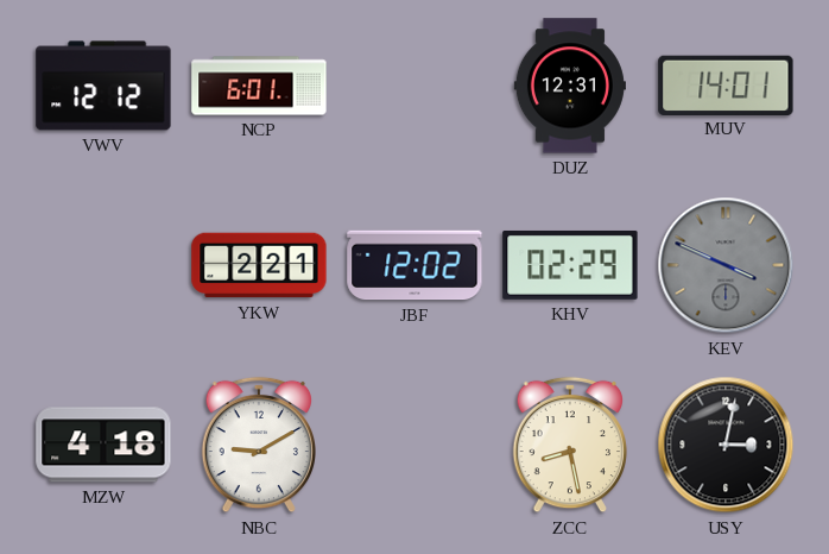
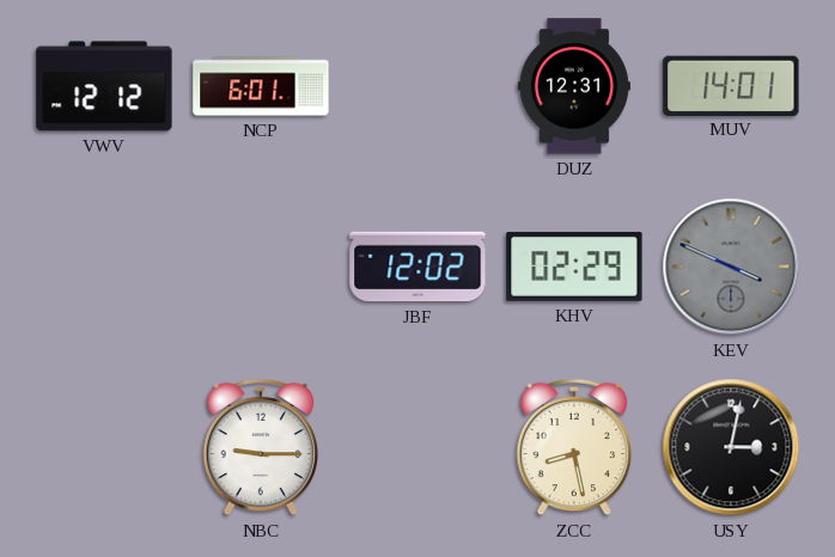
YKW: 2:21 -> none (259, 265)
MZW: 4:18 -> none (103, 445)
NBC: 9:10 -> 9:15 (260, 447)
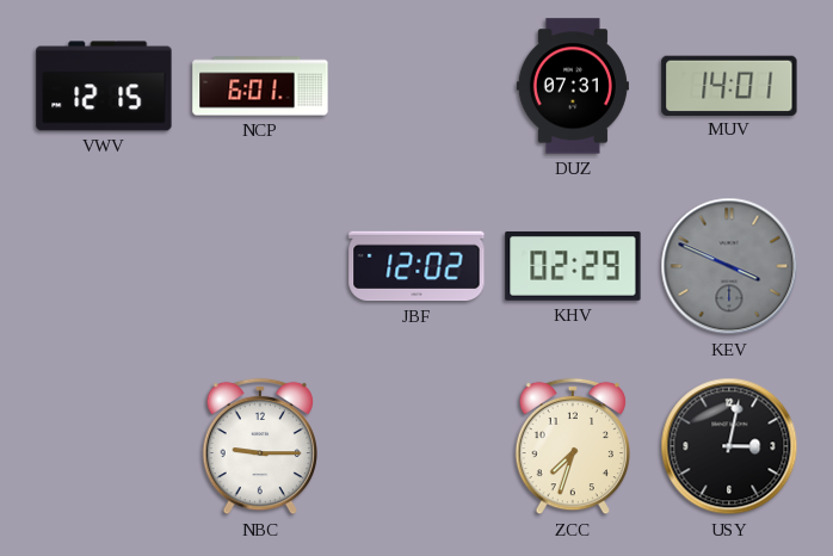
VWV: 12:12 -> 12:15 (104, 86)
DUZ: 12:31 -> 07:31 (573, 86)
ZCC: 8:28 -> 7:33 (572, 446)
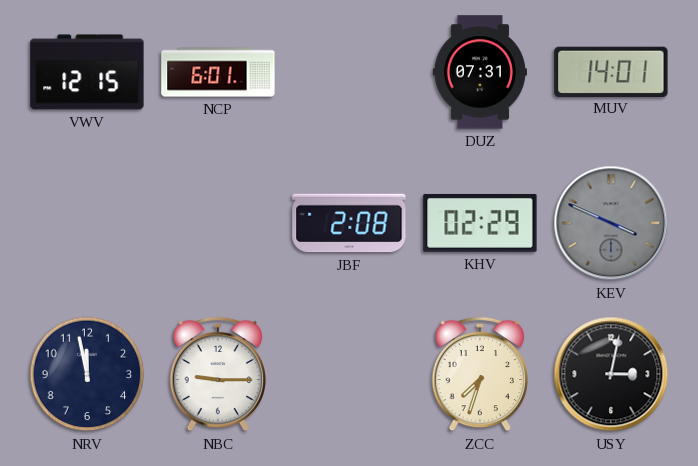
JBF: 12:02 -> 2:08 (349, 223)
NRV: none -> 11:58 (87, 374)
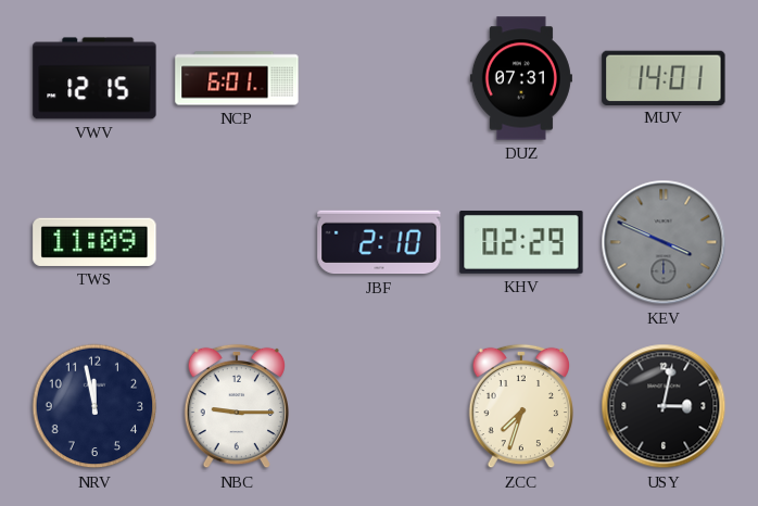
TWS: none -> 11:09 (94, 242)
JBF: 2:08 -> 2:10 (379, 242)
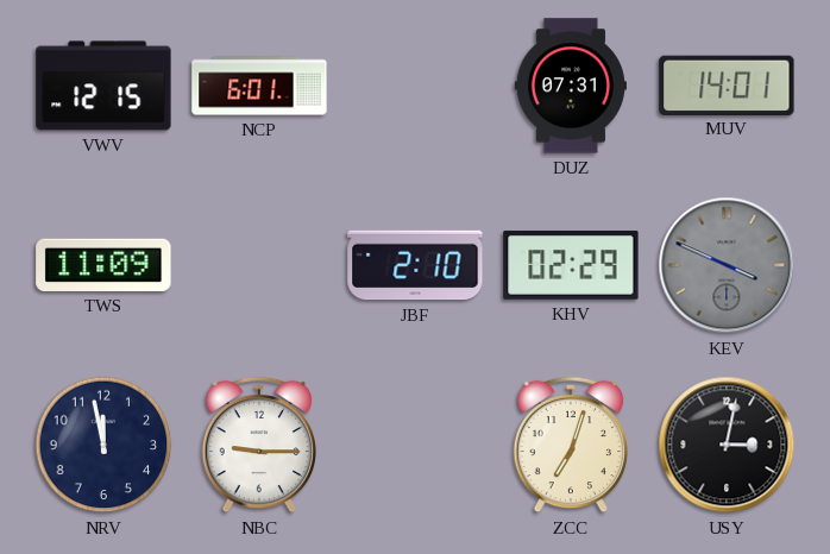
ZCC: 7:33 -> 7:03 (570, 445)
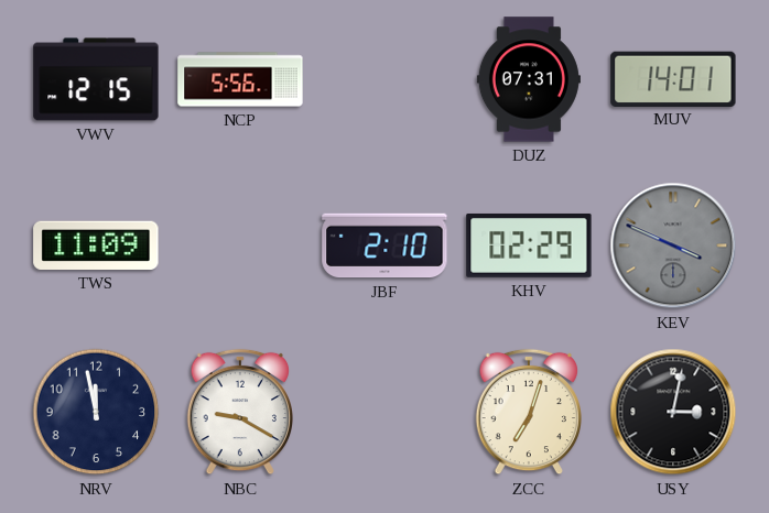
NCP: 6:01 -> 5:56 (240, 79)
NBC: 9:15 -> 9:20 (239, 412)
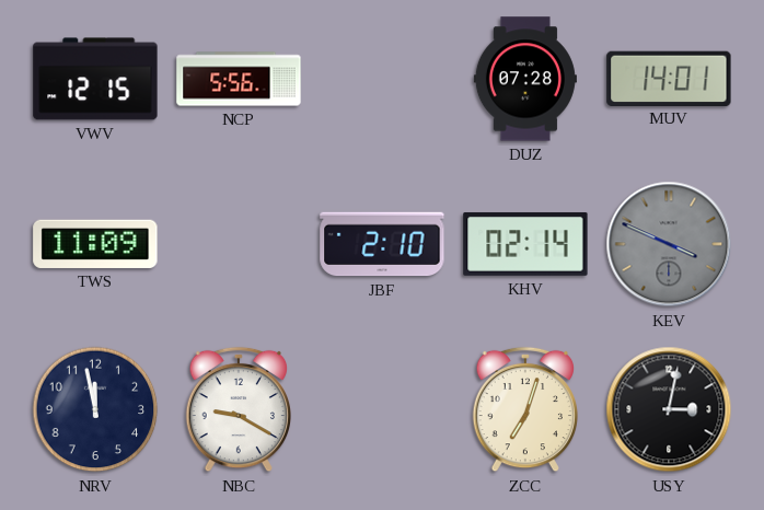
DUZ: 07:31 -> 07:28 (525, 79)
KHV: 02:29 -> 02:14 (525, 244)
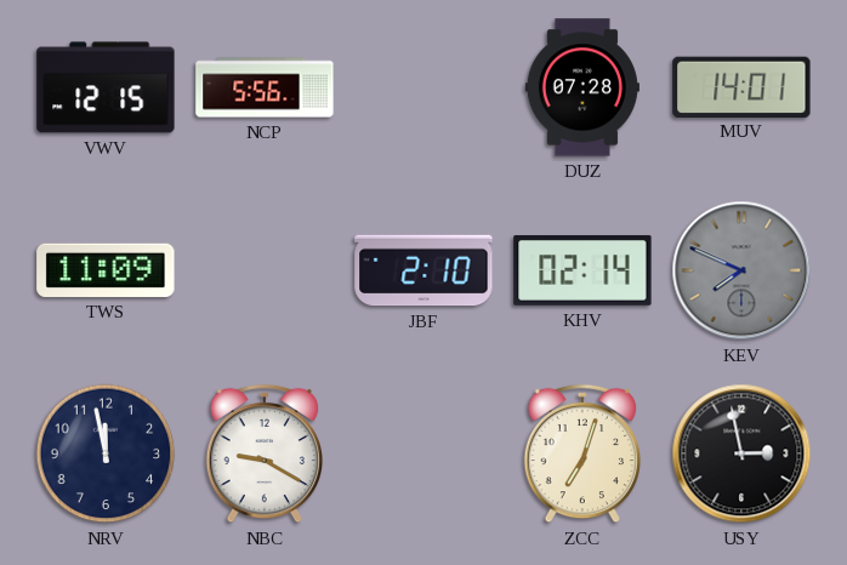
KEV: 3:49 -> 7:49 (741, 270)
USY: 3:02 -> 2:58 (741, 453)
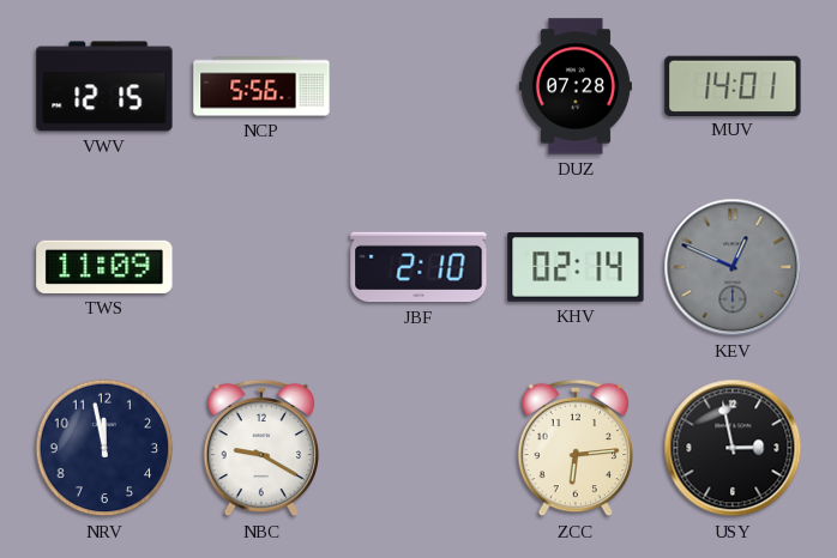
KEV: 7:49 -> 12:49 (733, 267)
ZCC: 7:03 -> 6:14 (574, 448)
